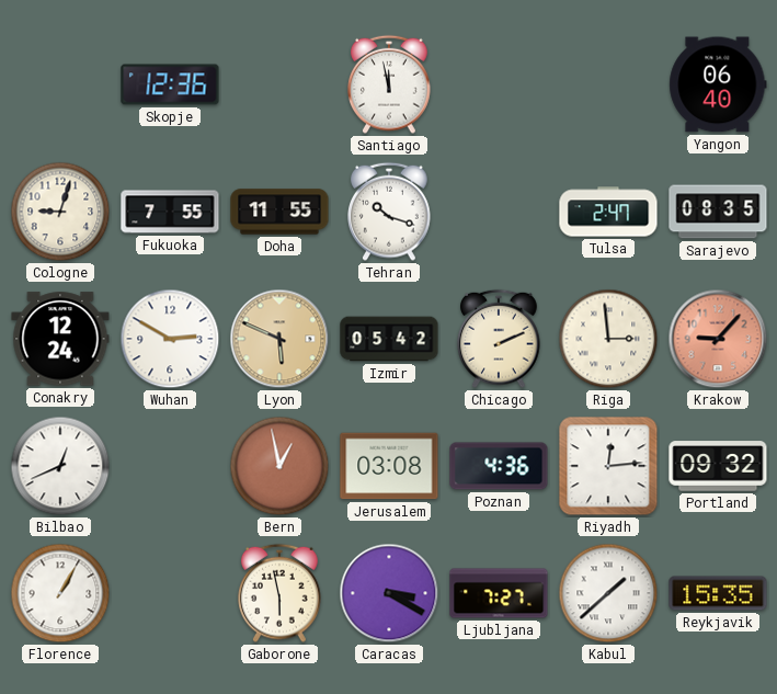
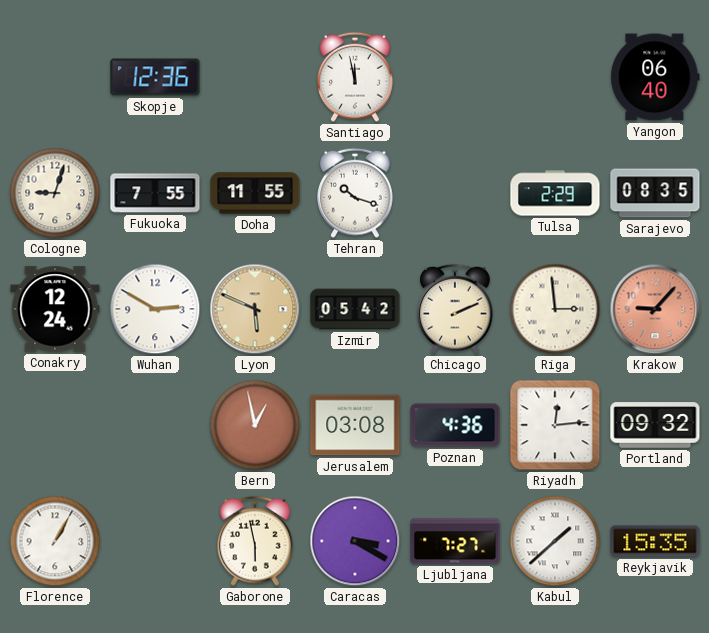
Tulsa: 2:47 -> 2:29 (555, 193)
Bilbao: 12:41 -> none (60, 466)
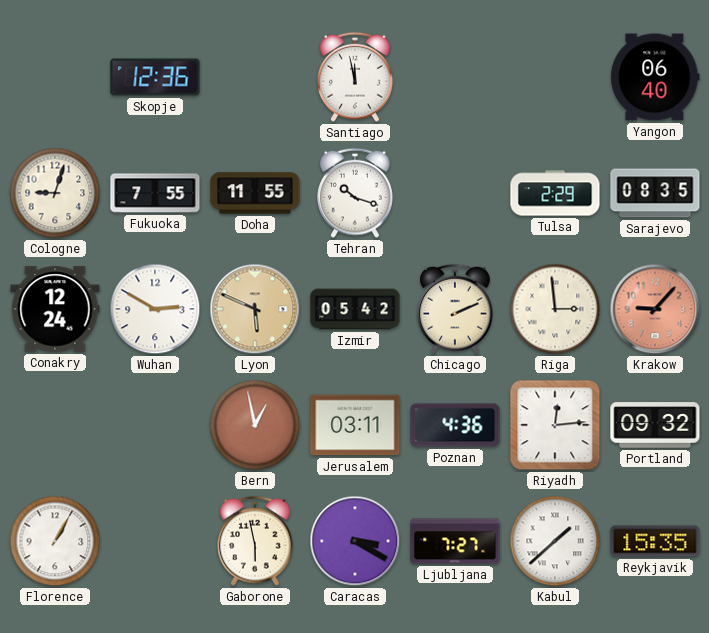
Jerusalem: 03:08 -> 03:11 (355, 425)
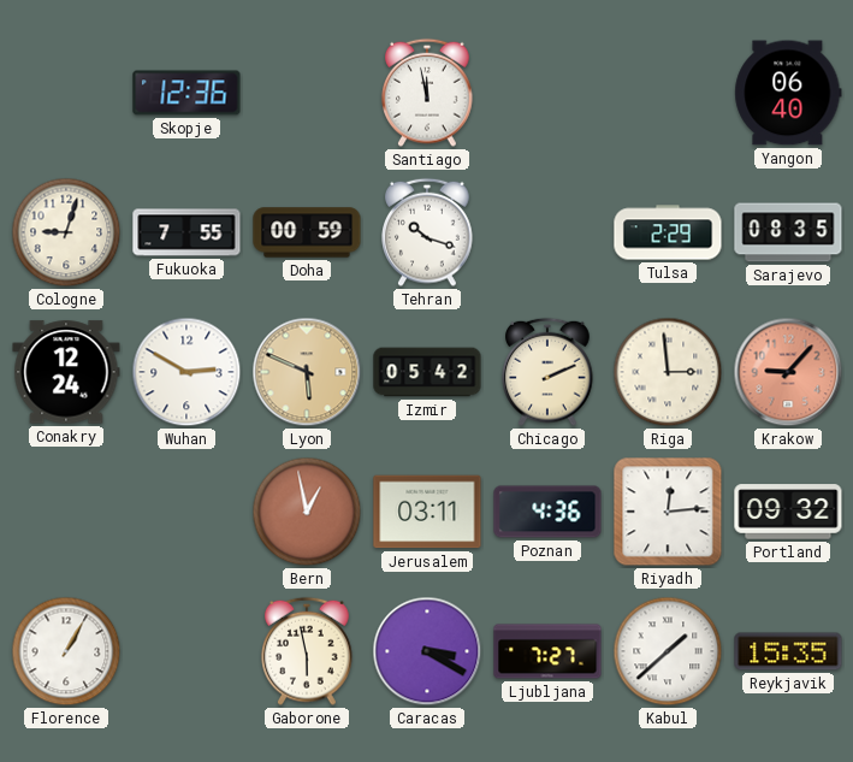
Doha: 11:55 -> 00:59 (307, 232)
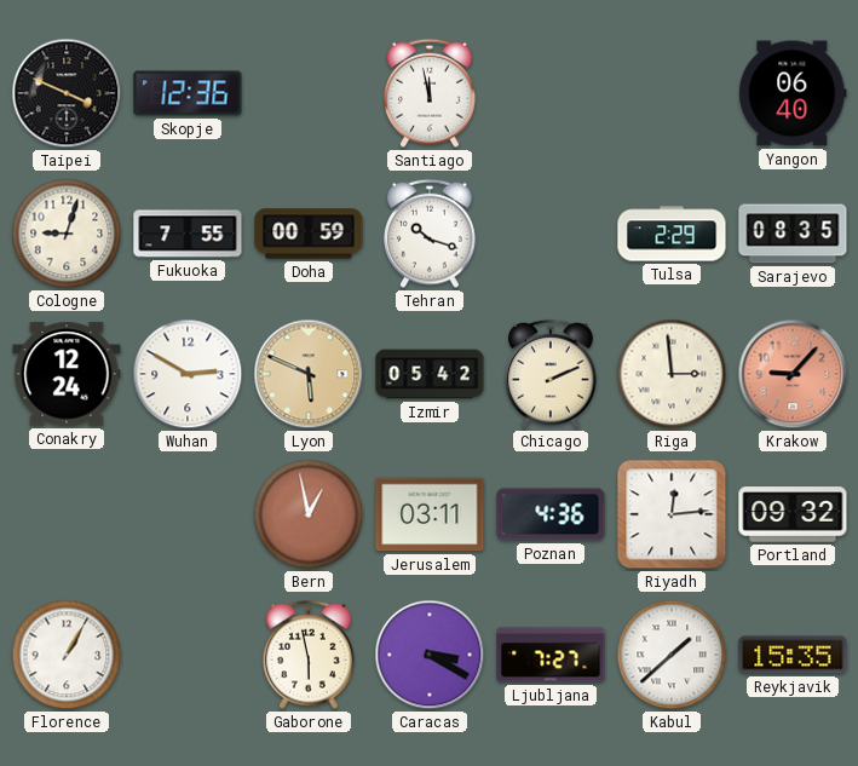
Taipei: none -> 3:49 (67, 93)
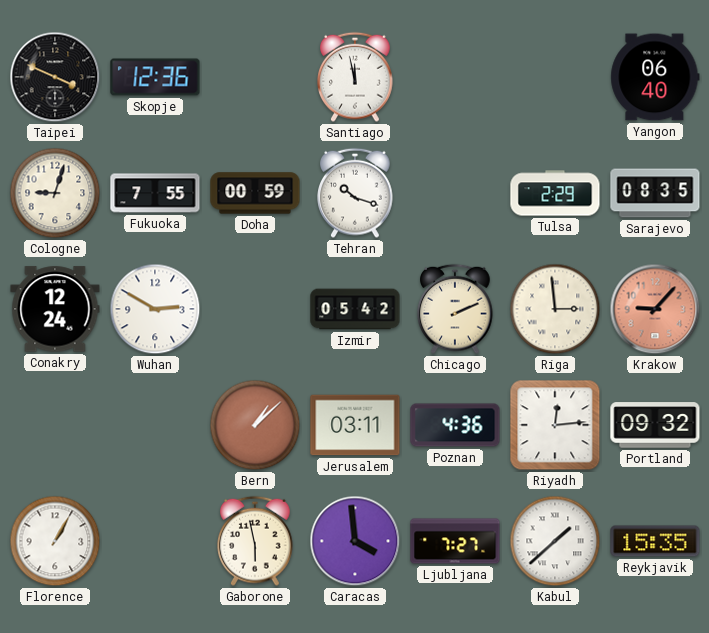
Lyon: 5:49 -> none (309, 374)
Bern: 12:58 -> 1:08 (255, 425)
Caracas: 3:20 -> 3:59 (355, 541)
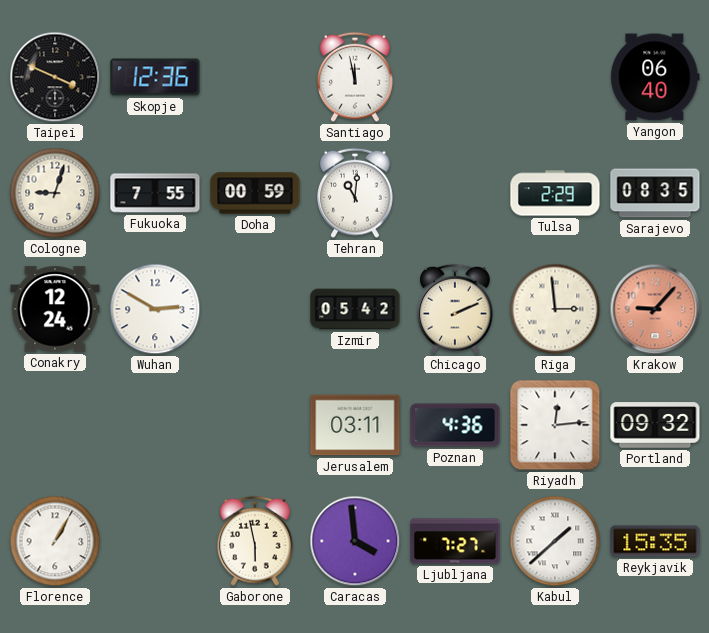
Tehran: 10:18 -> 11:01 (355, 193)
Bern: 1:08 -> none (255, 425)
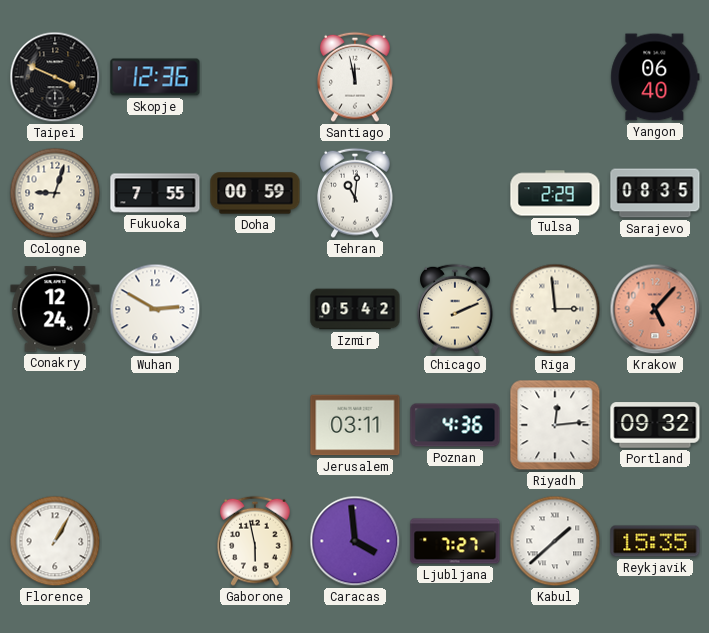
Krakow: 9:07 -> 5:07 (655, 309)
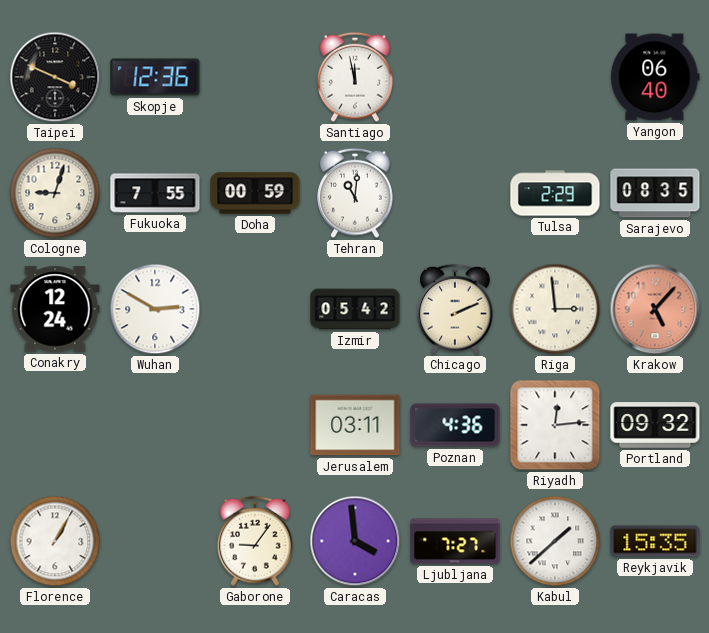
Gaborone: 5:58 -> 9:06 (255, 541)
